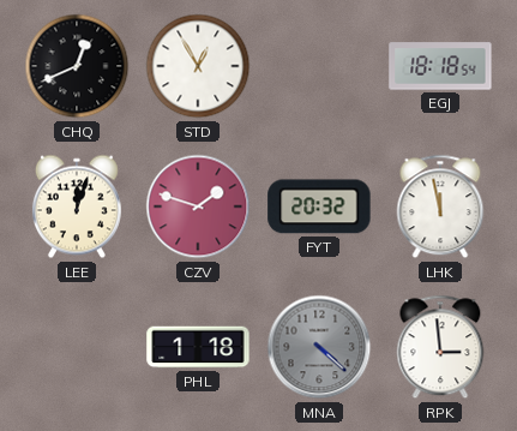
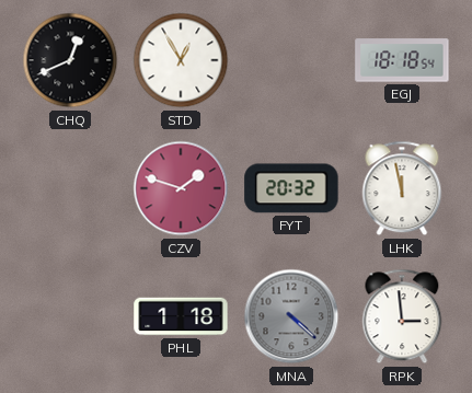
LEE: 12:03 -> none (77, 206)
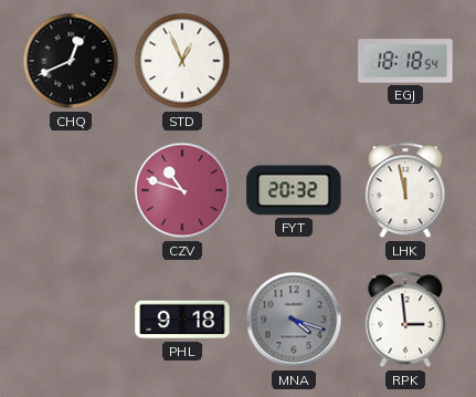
STD: 12:55 -> 12:56 (182, 61)
CZV: 1:48 -> 10:48 (182, 190)
PHL: 1:18 -> 9:18 (182, 320)
MNA: 4:22 -> 4:18 (294, 320)
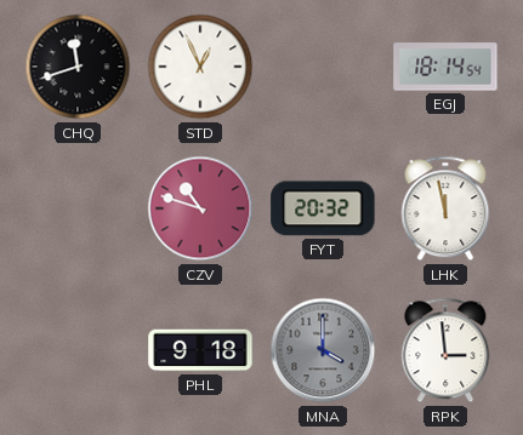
CHQ: 12:41 -> 11:42 (78, 67)
EGJ: 18:18 -> 18:14 (445, 67)
MNA: 4:18 -> 4:00 (323, 350)
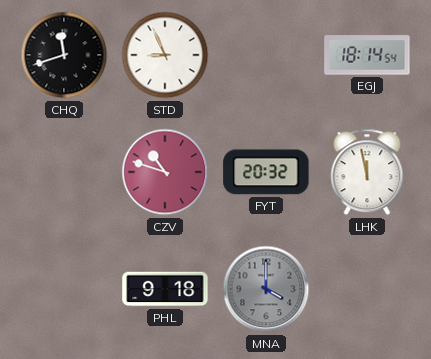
STD: 12:56 -> 8:56 (165, 55)
RPK: 2:59 -> none (445, 350)
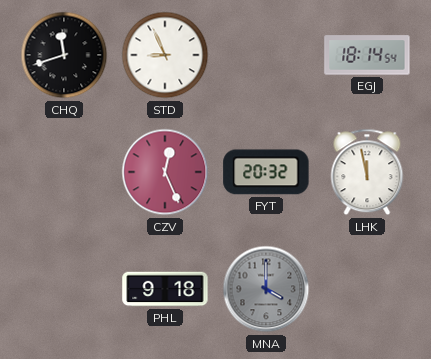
CZV: 10:48 -> 12:26 (165, 172)
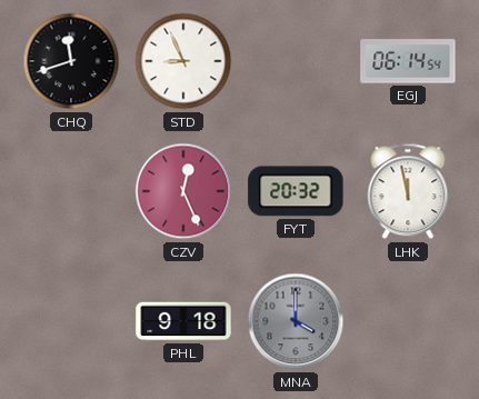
EGJ: 18:14 -> 06:14 (408, 61)
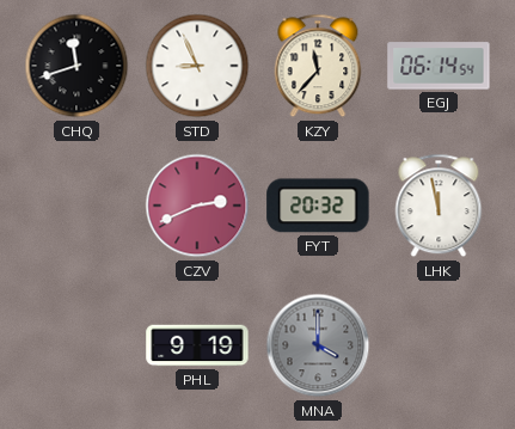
KZY: none -> 11:37 (318, 66)
CZV: 12:26 -> 2:41 (197, 206)
PHL: 9:18 -> 9:19 (197, 345)
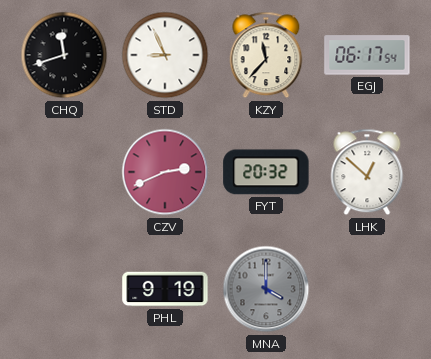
EGJ: 06:14 -> 06:17 (367, 55)
LHK: 11:58 -> 12:52 (367, 172)
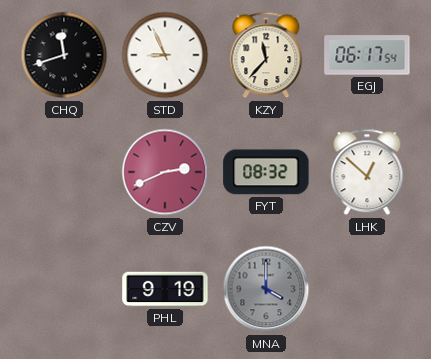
FYT: 20:32 -> 08:32 (266, 172)
